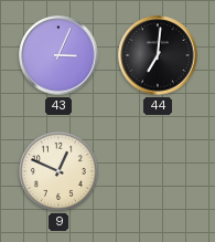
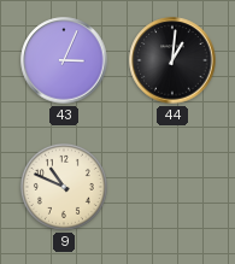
44: 7:01 -> 1:01 (172, 60)
9: 12:49 -> 10:49 (64, 187)
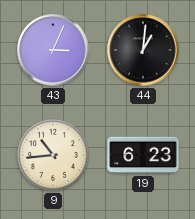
9: 10:49 -> 10:44 (53, 155)
19: none -> 6:23 (143, 155)
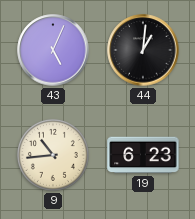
43: 3:04 -> 5:04 (53, 50)
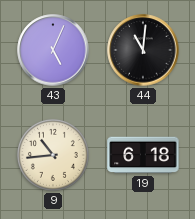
44: 1:01 -> 11:01 (143, 50)
19: 6:23 -> 6:18 (143, 155)
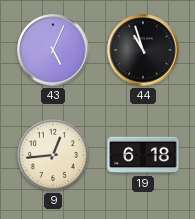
44: 11:01 -> 10:57 (143, 50)
9: 10:44 -> 12:44 (53, 155)
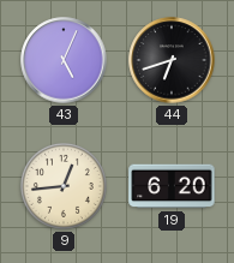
44: 10:57 -> 6:42 (172, 60)
19: 6:18 -> 6:20 (172, 186)
